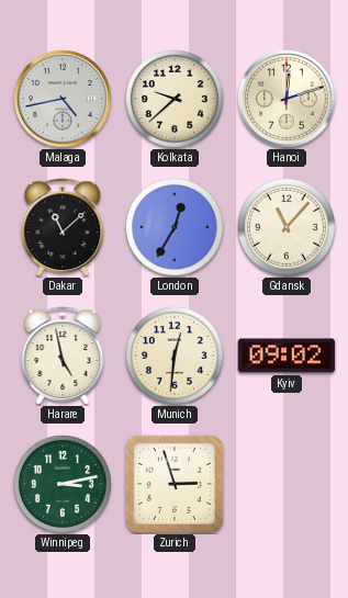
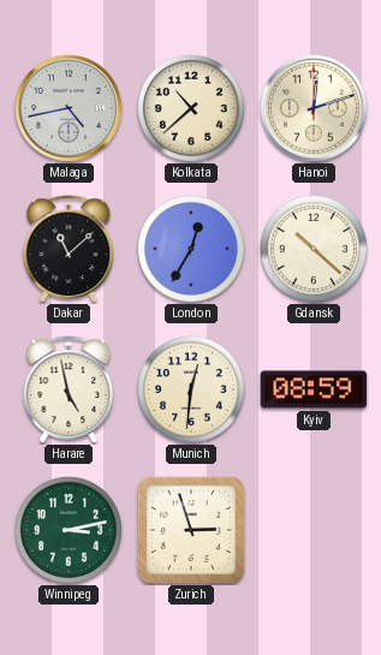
Kolkata: 9:38 -> 10:38 (191, 108)
Gdansk: 11:07 -> 10:22 (314, 249)
Kyiv: 09:02 -> 08:59 (314, 389)
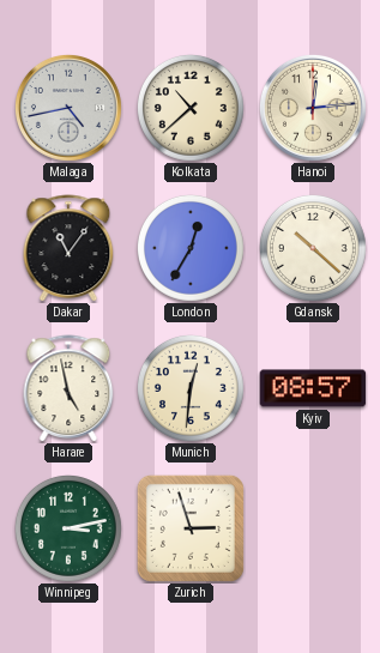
Hanoi: 12:12 -> 12:14 (313, 108)
Dakar: 11:08 -> 11:06 (68, 248)
Kyiv: 08:59 -> 08:57 (313, 388)
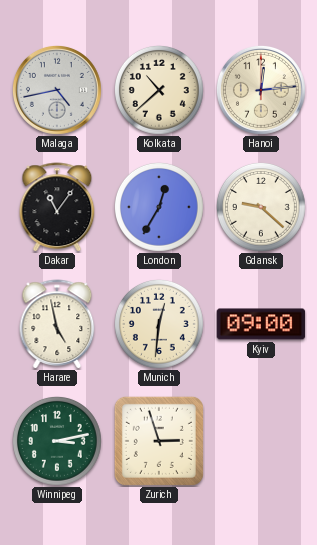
Gdansk: 10:22 -> 9:22 (261, 207)
Kyiv: 08:57 -> 09:00 (261, 324)
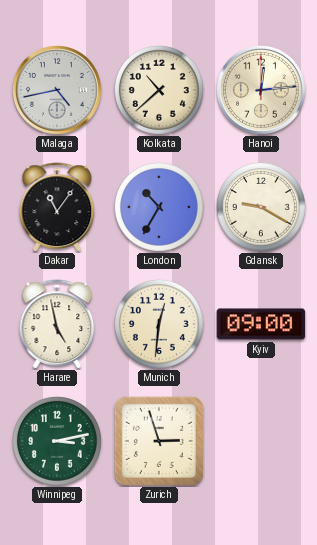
London: 12:35 -> 10:35 (159, 207)
Gdansk: 9:22 -> 9:20 (261, 207)
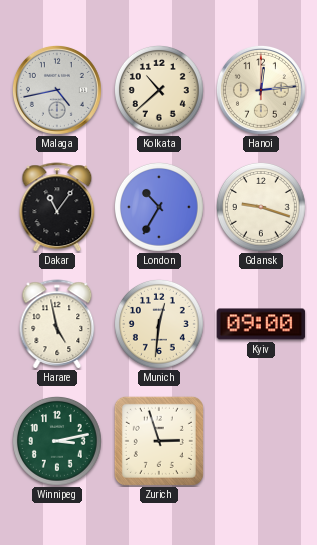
Gdansk: 9:20 -> 9:18 (261, 207)
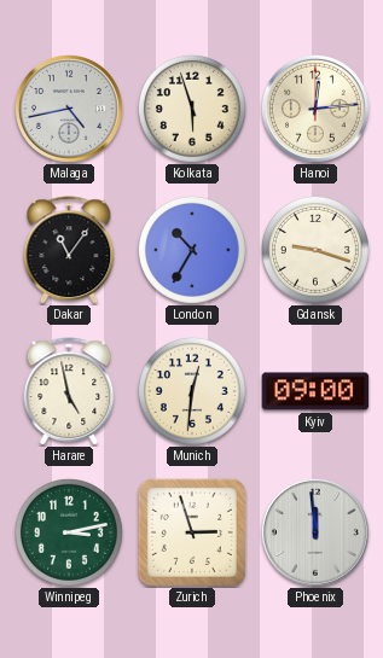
Kolkata: 10:38 -> 5:57 (192, 109)
Phoenix: none -> 11:59 (315, 532)
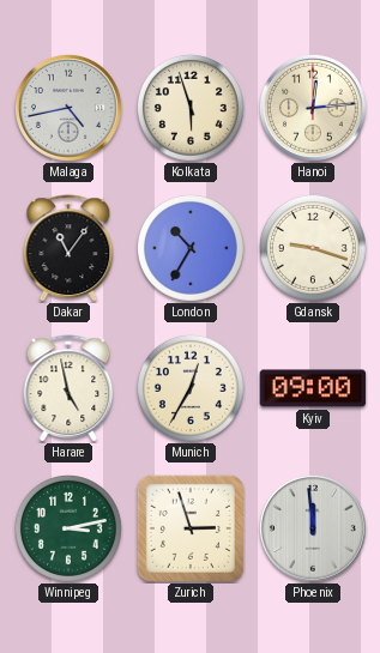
Munich: 12:31 -> 12:35 (191, 388)
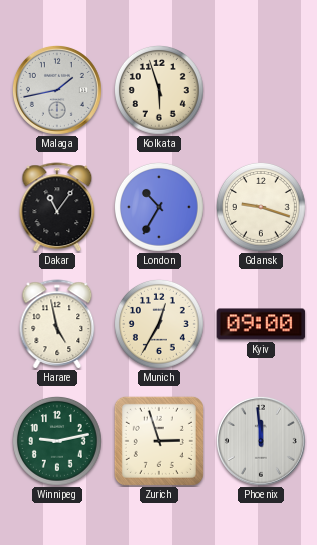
Malaga: 4:43 -> 1:43 (57, 90)
Hanoi: 12:14 -> none (313, 108)
Winnipeg: 3:13 -> 9:13 (57, 441)
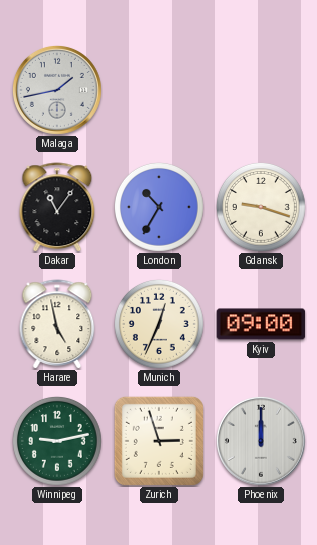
Kolkata: 5:57 -> none (159, 90)
Munich: 12:35 -> 12:34 (159, 324)
Phoenix: 11:59 -> 12:00 (261, 441)
